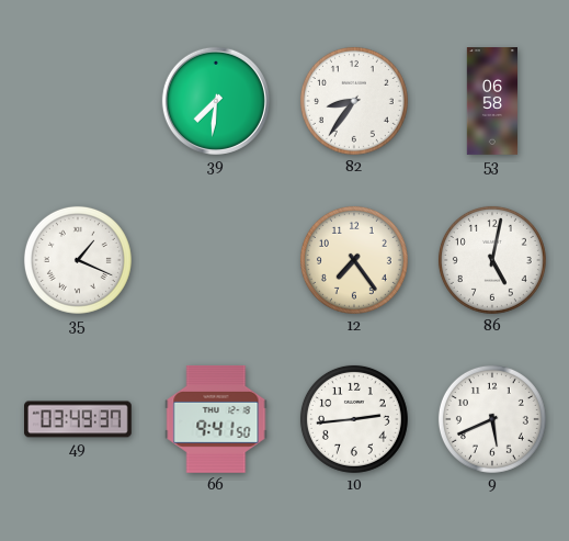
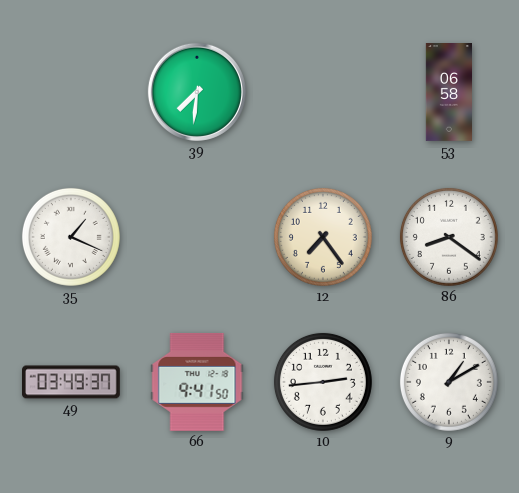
82: 8:36 -> none (354, 101)
86: 5:02 -> 8:21 (449, 237)
9: 5:41 -> 1:10 (449, 382)
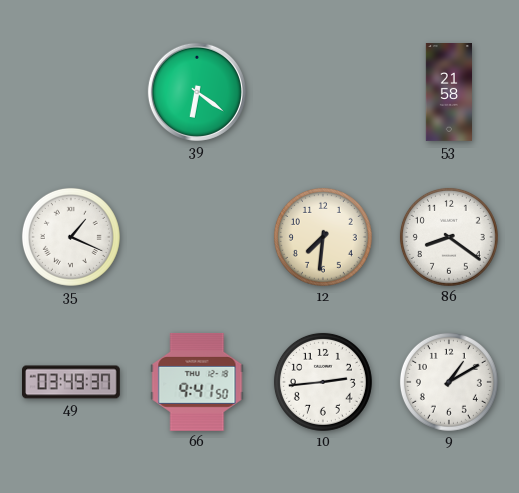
39: 7:31 -> 6:21 (197, 92)
53: 06:58 -> 21:58 (448, 93)
12: 7:24 -> 7:31 (323, 237)
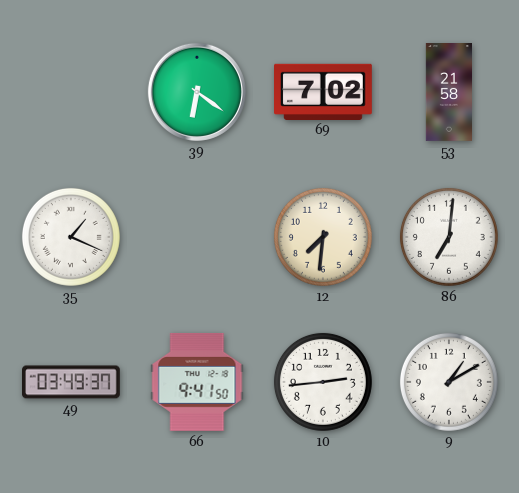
69: none -> 7:02 (324, 91)
86: 8:21 -> 7:01 (449, 237)
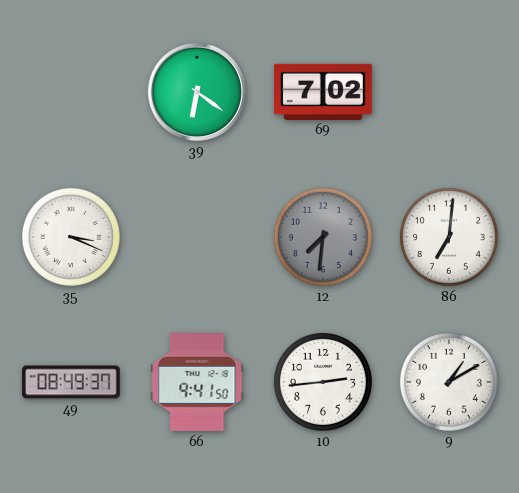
53: 21:58 -> none (448, 93)
35: 1:19 -> 3:19 (71, 237)
12 dial: cream -> grey (323, 237)
49: 03:49 -> 08:49 (72, 382)
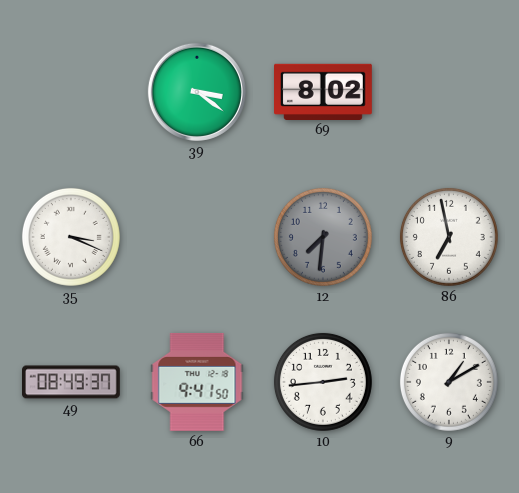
39: 6:21 -> 3:21 (197, 92)
69: 7:02 -> 8:02 (324, 91)
86: 7:01 -> 6:58 (449, 237)
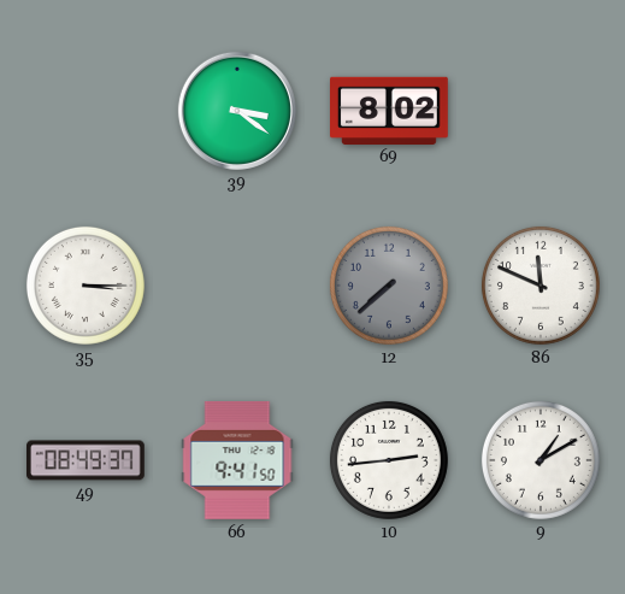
35: 3:19 -> 3:15 (86, 286)
12: 7:31 -> 7:38 (389, 286)
86: 6:58 -> 11:49 (541, 286)
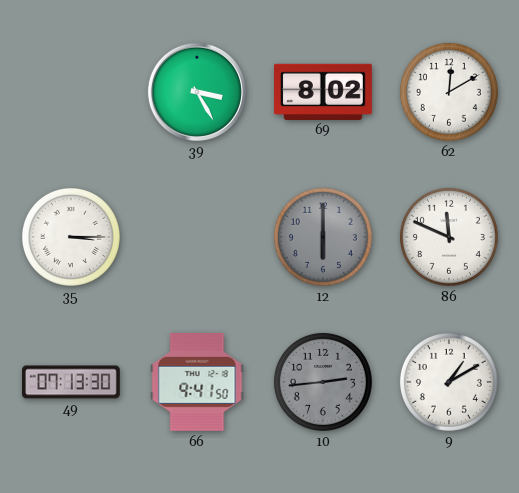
39: 3:21 -> 3:25 (197, 92)
62: none -> 12:10 (449, 92)
12: 7:38 -> 6:00 (323, 237)
49: 08:49 -> 07:13 (72, 382)
10 dial: white -> grey (323, 382)
